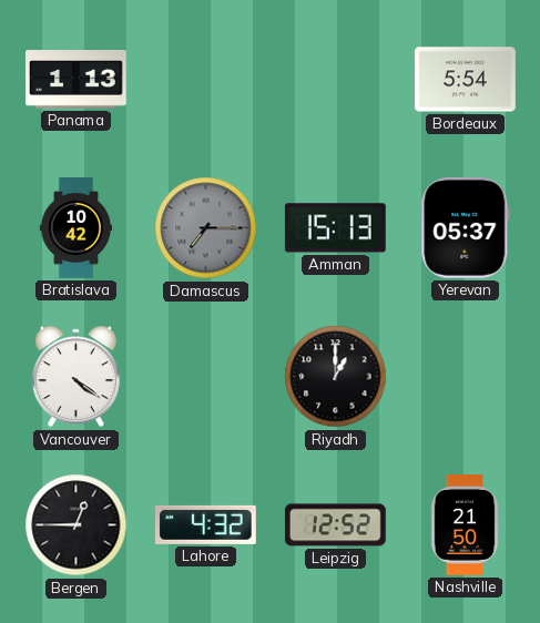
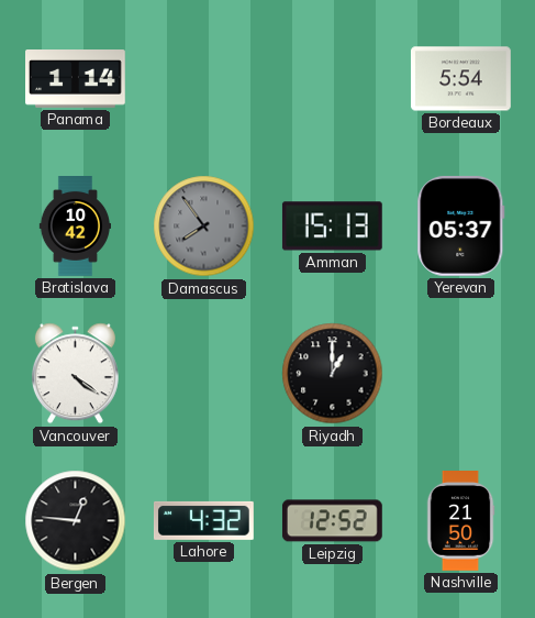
Panama: 1:13 -> 1:14 (76, 79)
Damascus: 7:15 -> 7:54 (204, 227)
Bergen: 12:45 -> 12:46 (76, 521)
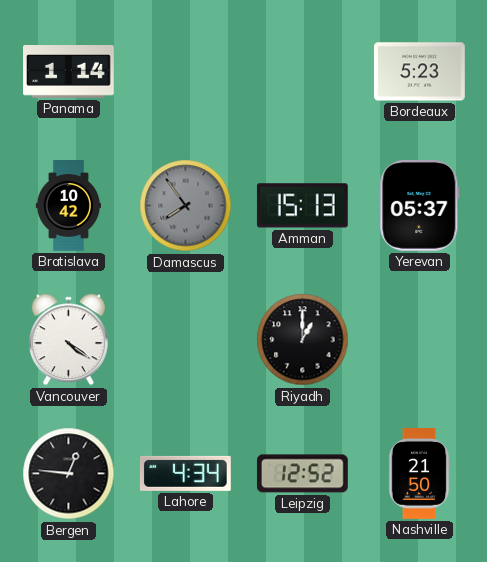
Bordeaux: 5:54 -> 5:23 (419, 72)
Lahore: 4:32 -> 4:34 (185, 473)
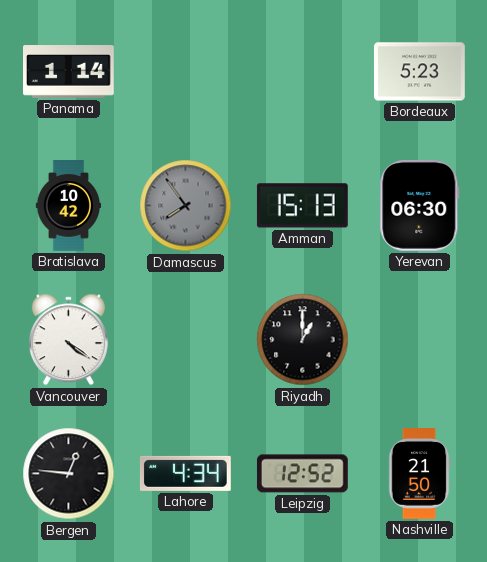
Yerevan: 05:37 -> 06:30 (420, 205)
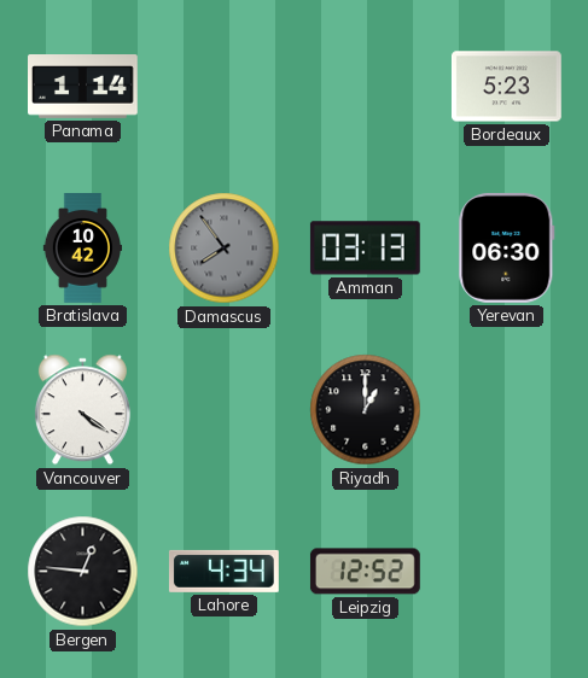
Amman: 15:13 -> 03:13 (365, 249)
Nashville: 21:50 -> none (419, 474)
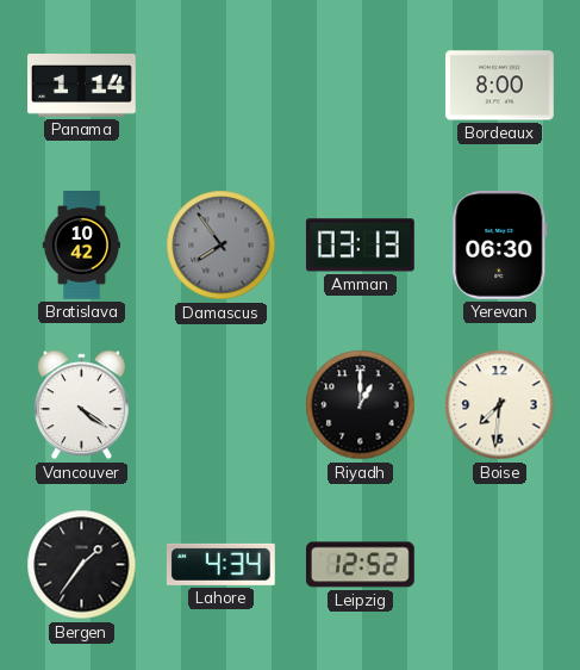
Bordeaux: 5:23 -> 8:00 (499, 86)
Boise: none -> 7:31 (500, 405)
Bergen: 12:46 -> 1:36 (82, 565)
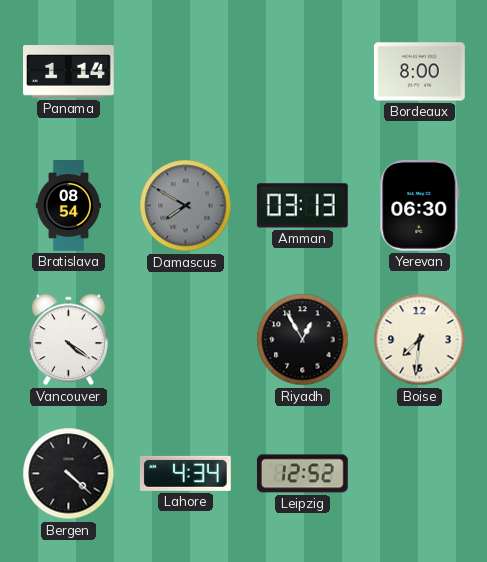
Bratislava: 10:42 -> 08:54 (68, 206)
Damascus: 7:54 -> 7:50 (186, 206)
Riyadh: 1:00 -> 12:55 (303, 340)
Bergen: 1:36 -> 4:22 (69, 474)
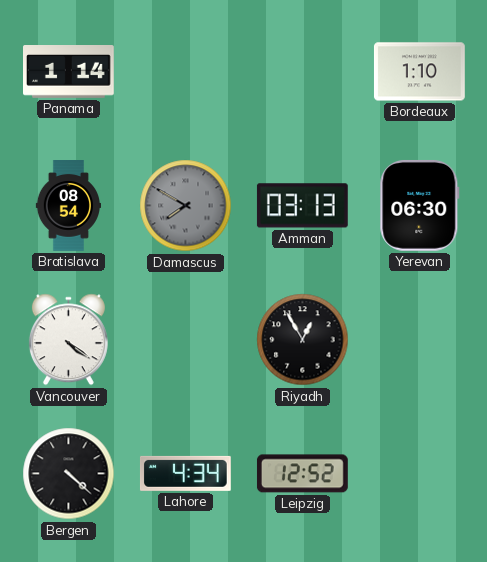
Bordeaux: 8:00 -> 1:10 (419, 72)
Boise: 7:31 -> none (420, 340)
